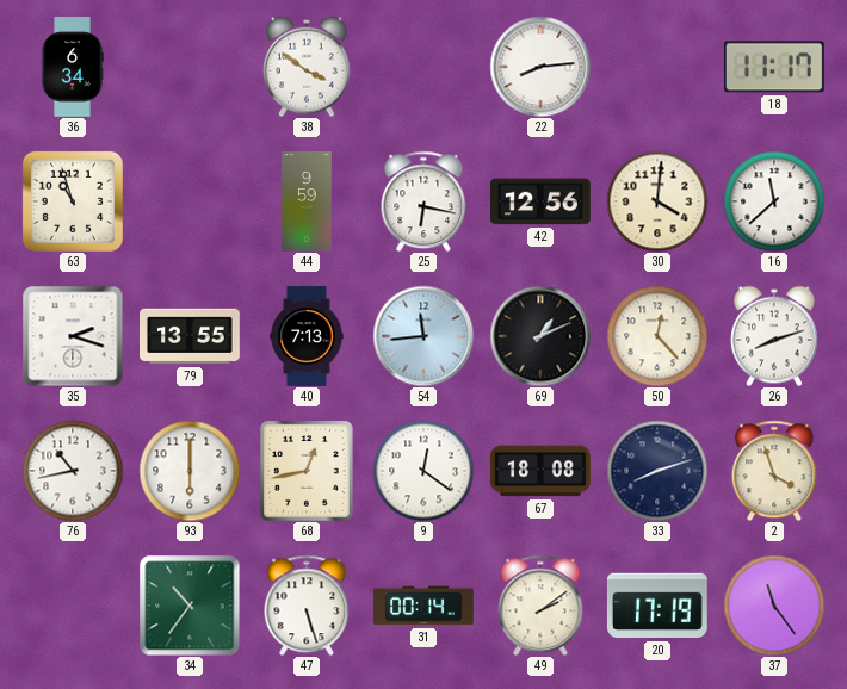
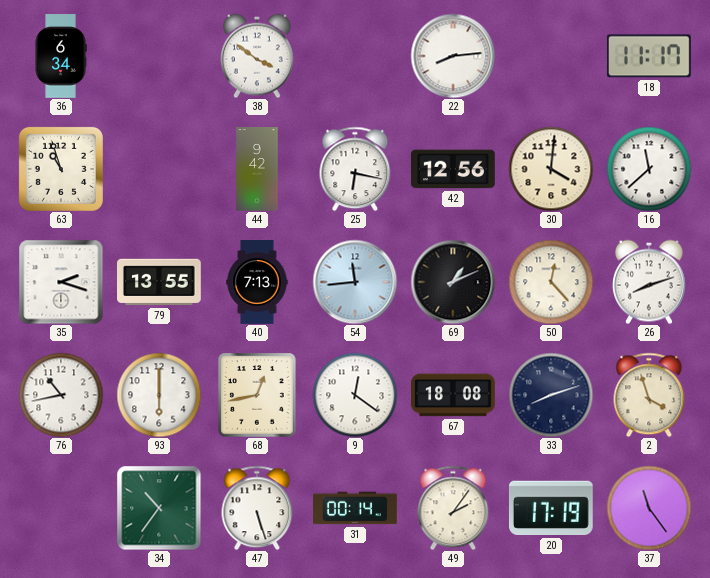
44: 9:59 -> 9:42 (257, 169)
49: 2:09 -> 2:06 (453, 508)
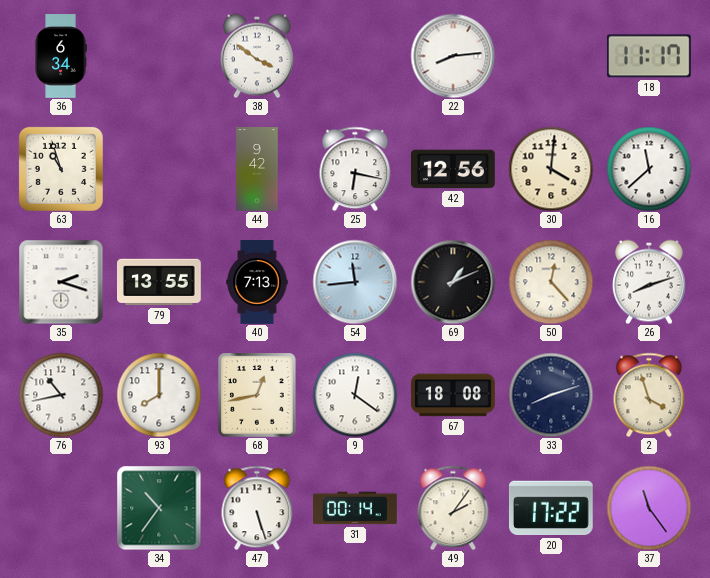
93: 6:00 -> 8:00 (159, 395)
20: 17:19 -> 17:22 (551, 508)
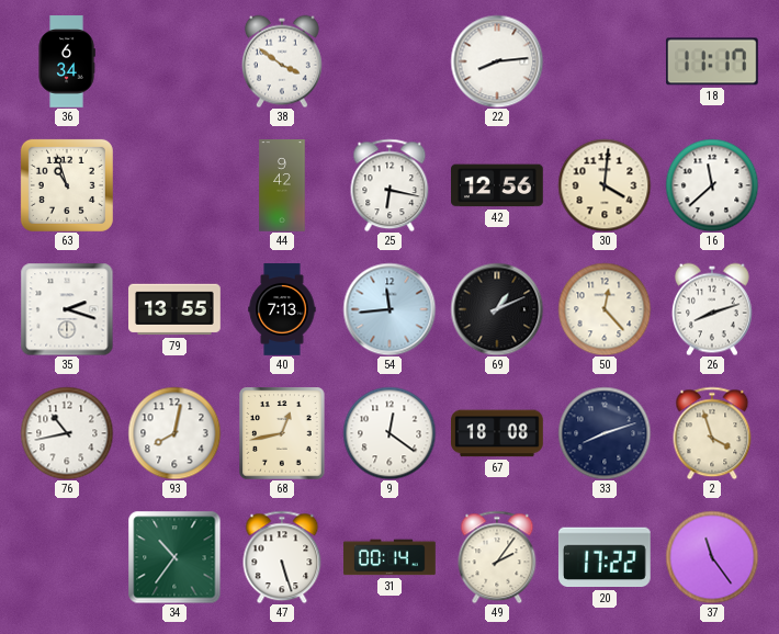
93: 8:00 -> 8:02 (174, 433)
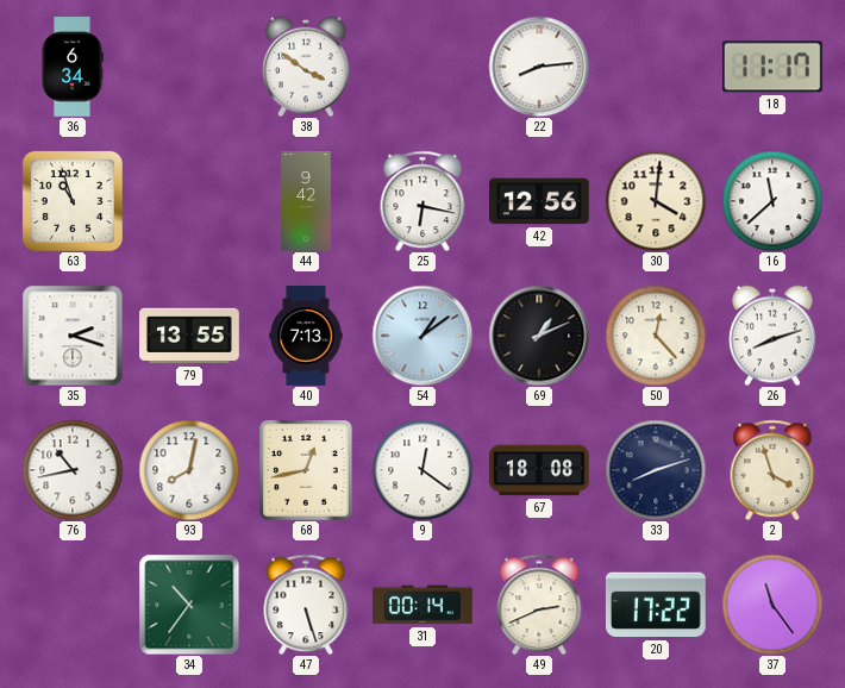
54: 11:44 -> 1:09 (422, 336)
49: 2:06 -> 2:41 (539, 605)
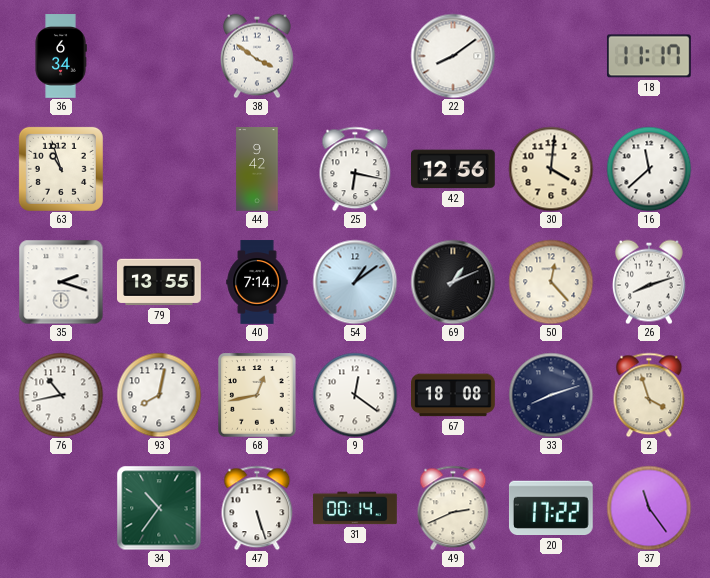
22: 8:14 -> 8:09 (453, 56)
40: 7:13 -> 7:14 (257, 282)
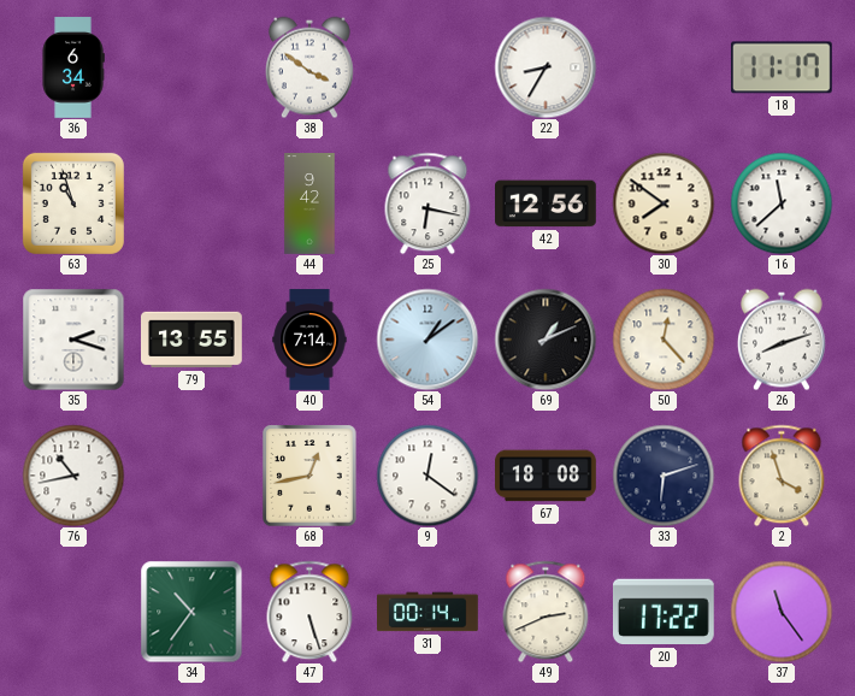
22: 8:09 -> 8:35 (546, 67)
30: 4:01 -> 7:51 (664, 204)
93: 8:02 -> none (159, 395)
33: 8:12 -> 6:12 (664, 476)
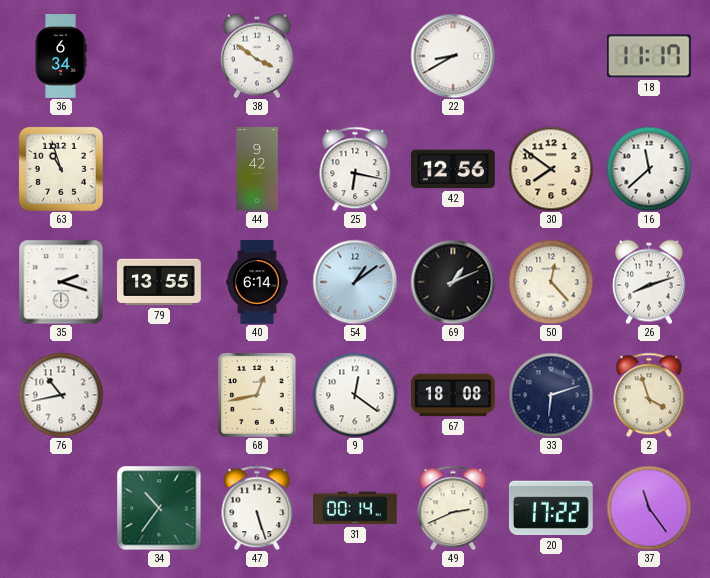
22: 8:35 -> 8:40 (453, 56)
40: 7:14 -> 6:14 (257, 282)
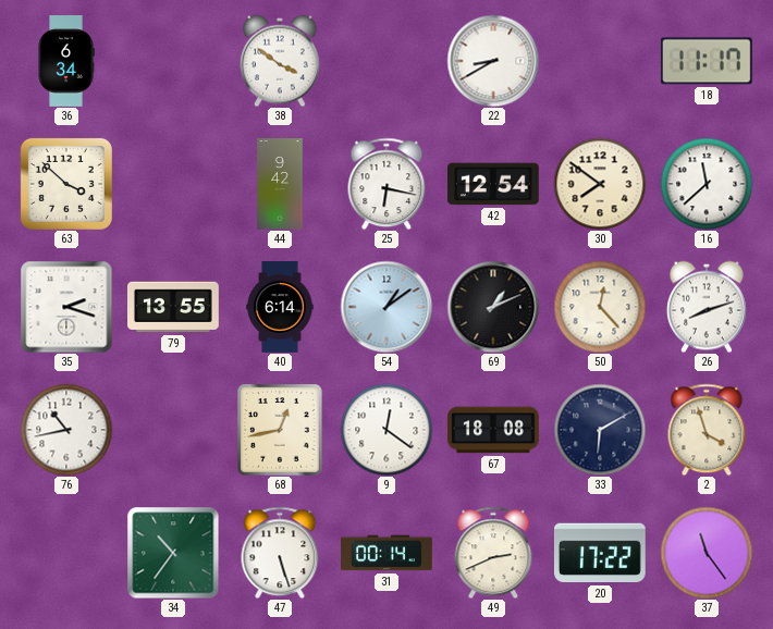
63: 10:57 -> 3:52 (66, 184)
42: 12:56 -> 12:54 (494, 184)
33: 6:12 -> 6:10 (600, 430)
